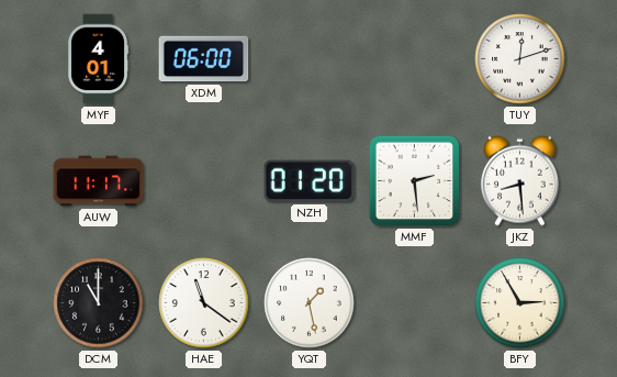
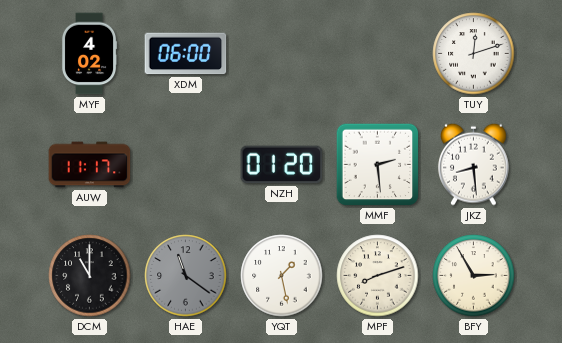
MYF: 4:01 -> 4:02 (89, 54)
HAE dial: white -> grey (186, 276)
MPF: none -> 8:12 (378, 276)
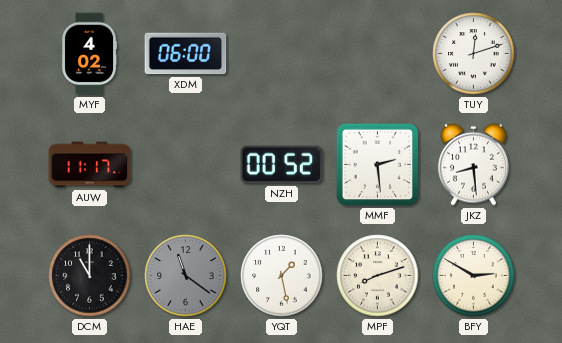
NZH: 01:20 -> 00:52 (282, 165)
BFY: 2:55 -> 2:50 (474, 276)
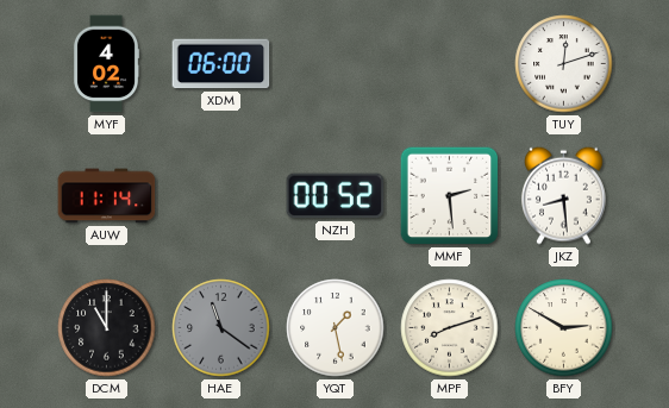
AUW: 11:17 -> 11:14 (107, 196)
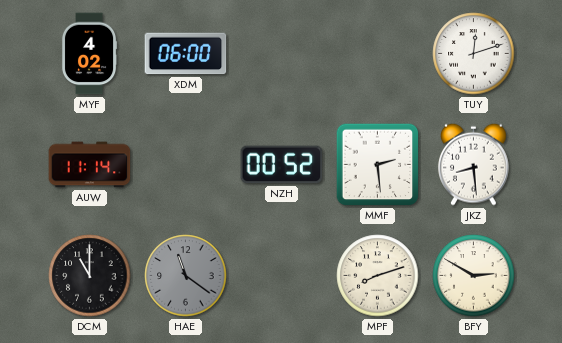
YQT: 1:28 -> none (336, 328)
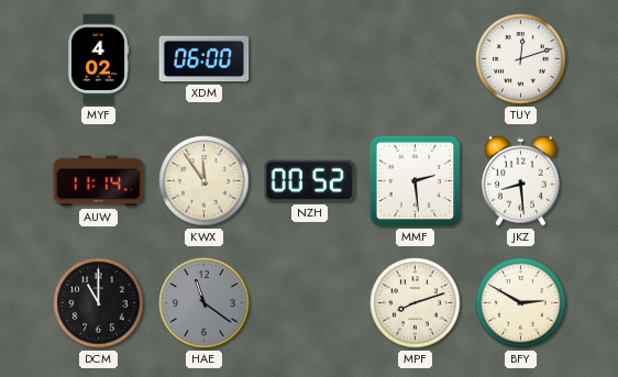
KWX: none -> 11:54 (205, 181)
